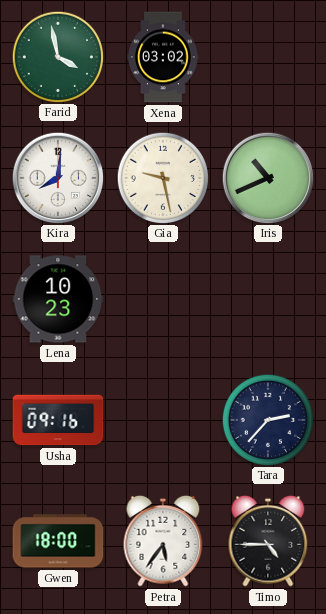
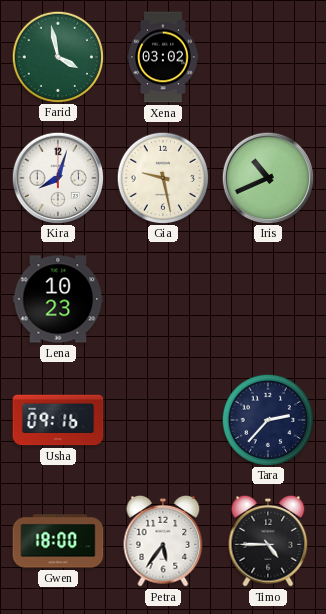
Kira: 8:01 -> 8:03 (57, 177)
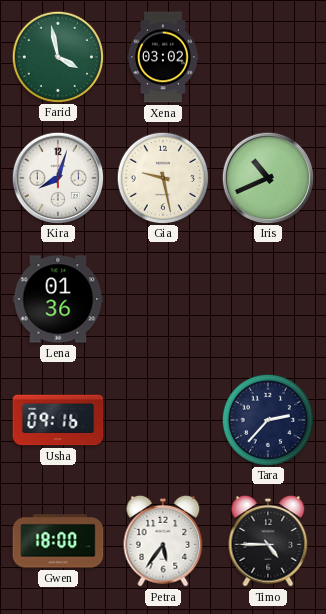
Lena: 10:23 -> 01:36 (58, 299)
